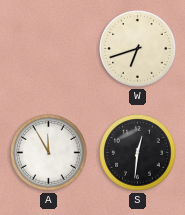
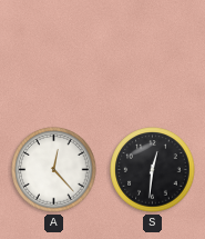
W: 6:42 -> none (138, 49)
A: 11:55 -> 12:23 (54, 170)
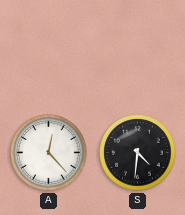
S: 12:31 -> 4:31 (138, 153)
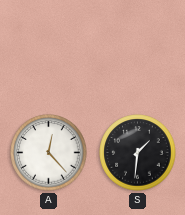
S: 4:31 -> 1:31 (138, 153)
